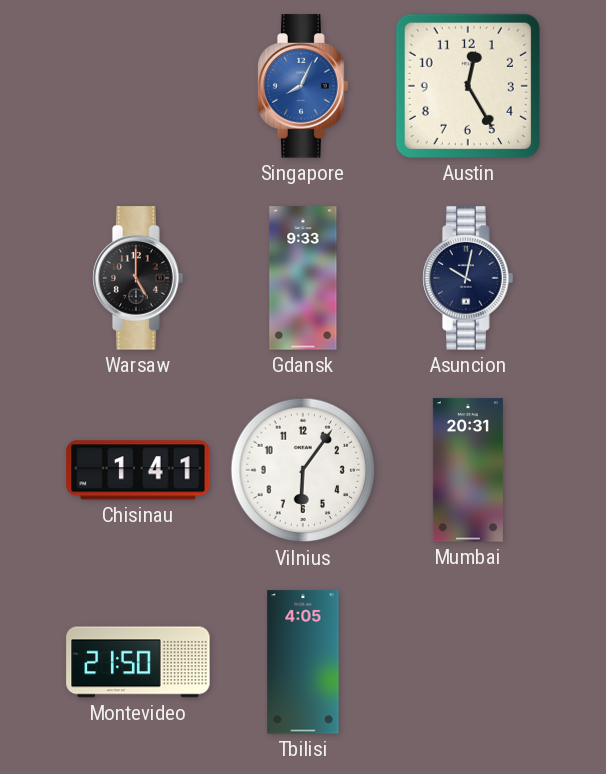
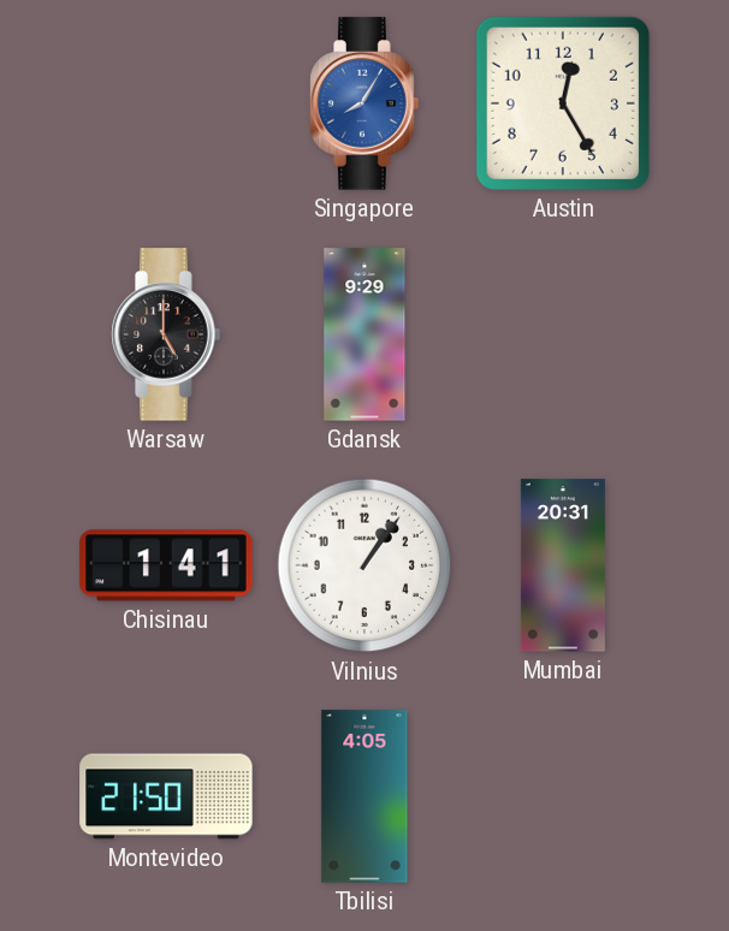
Singapore: 8:04 -> 8:05 (364, 103)
Gdansk: 9:33 -> 9:29 (364, 334)
Asuncion: 10:02 -> none (468, 278)
Vilnius: 6:06 -> 1:06 (364, 565)
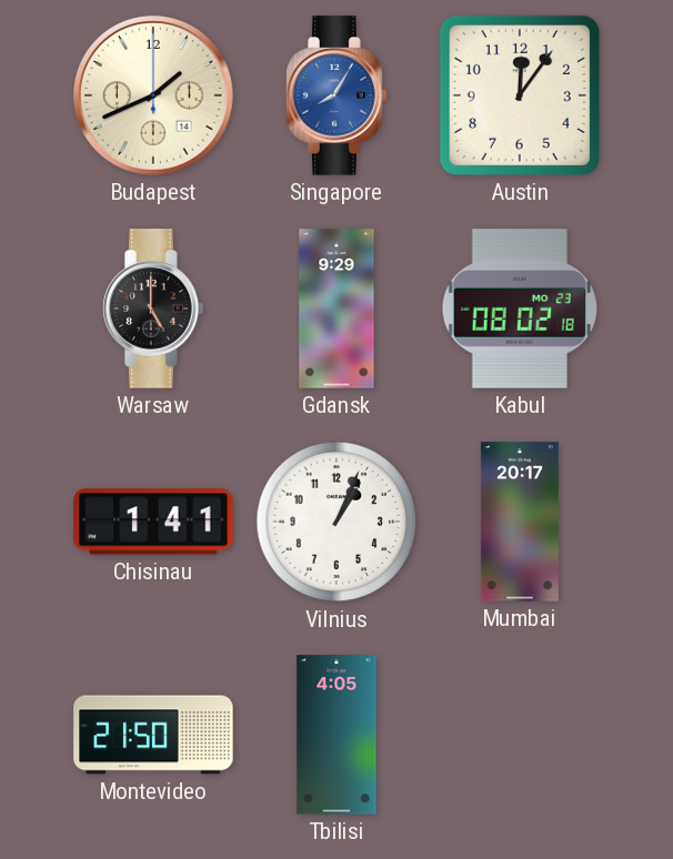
Budapest: none -> 1:41 (154, 97)
Austin: 12:25 -> 12:06 (520, 95)
Kabul: none -> 08:02 (520, 309)
Vilnius: 1:06 -> 1:04 (336, 522)
Mumbai: 20:31 -> 20:17 (520, 522)
